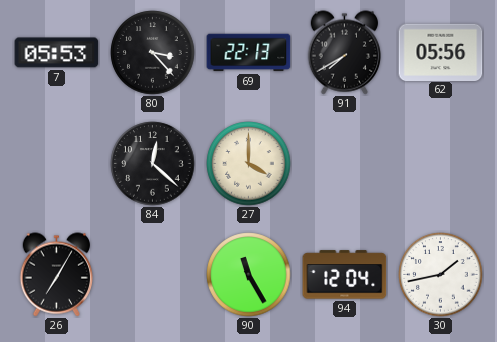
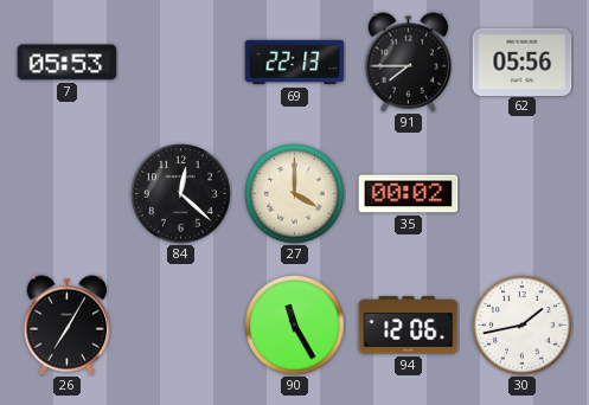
80: 3:23 -> none (153, 53)
91: 7:40 -> 7:45 (408, 63)
35: none -> 00:02 (409, 194)
94: 12:04 -> 12:06 (409, 326)
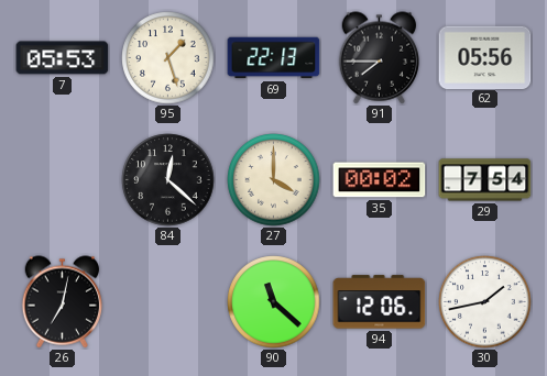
95: none -> 1:27 (168, 58)
29: none -> 7:54 (485, 180)
26: 7:05 -> 7:02 (62, 302)
90: 11:25 -> 11:22 (274, 302)
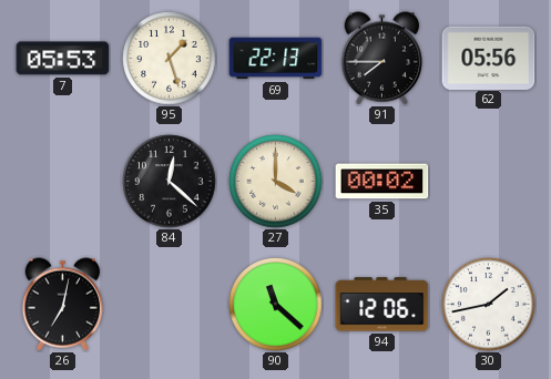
29: 7:54 -> none (485, 180)
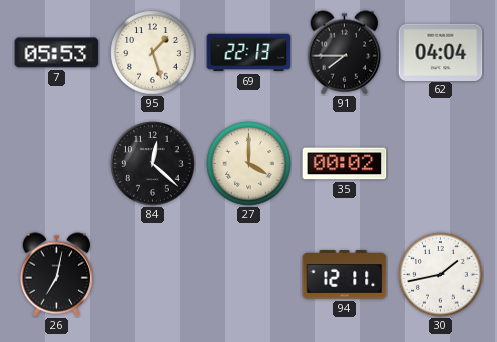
62: 05:56 -> 04:04 (441, 52)
90: 11:22 -> none (276, 305)
94: 12:06 -> 12:11 (345, 275)
